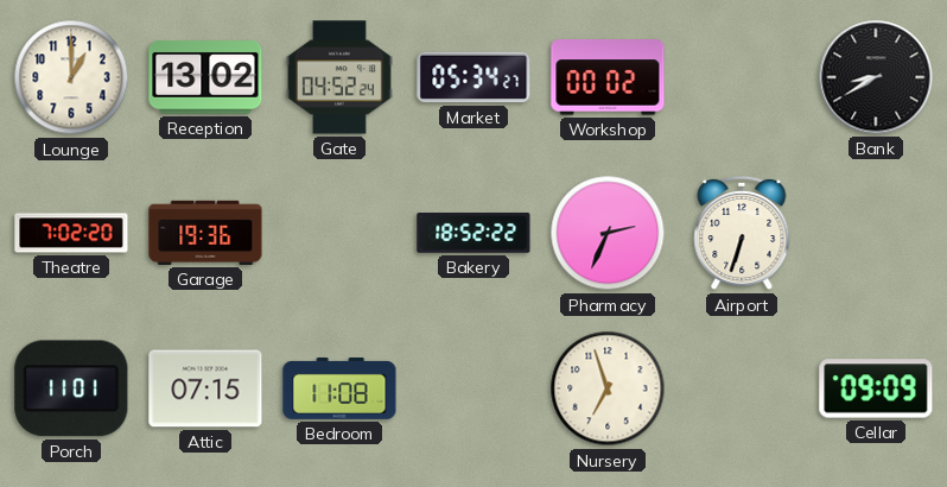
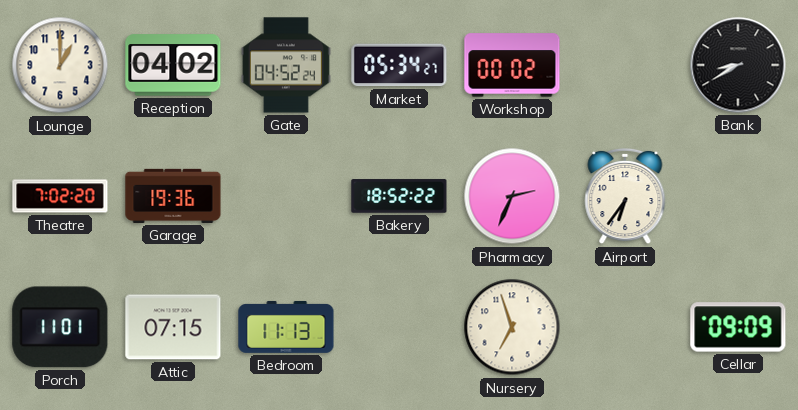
Reception: 13:02 -> 04:02 (173, 65)
Airport: 6:33 -> 6:36 (625, 196)
Bedroom: 11:08 -> 11:13 (286, 327)
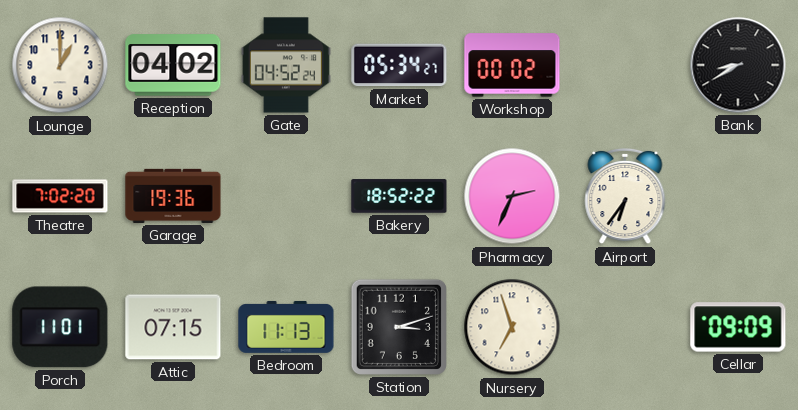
Station: none -> 3:12 (399, 327)
